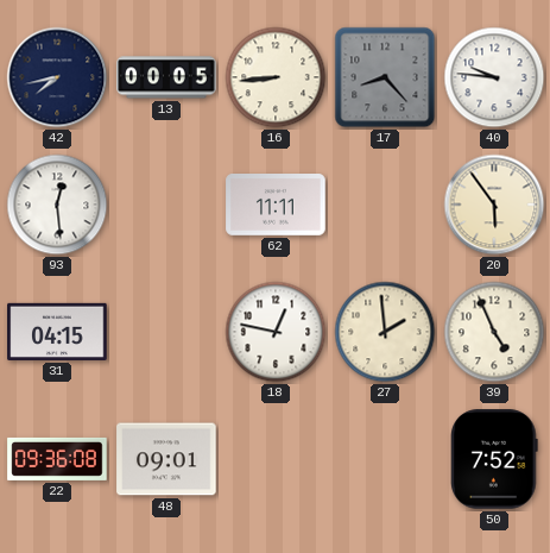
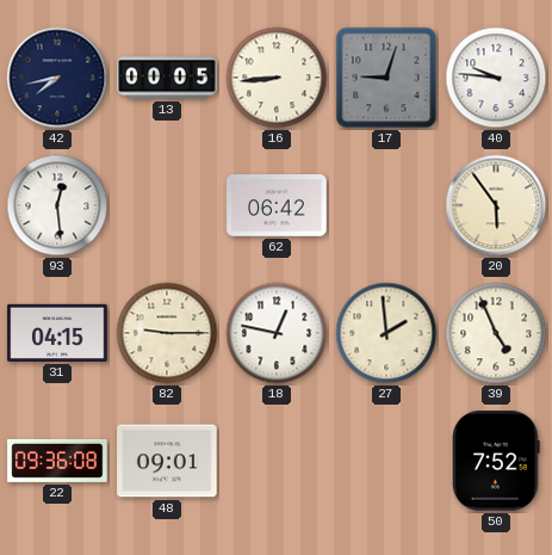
17: 8:23 -> 9:03 (386, 78)
62: 11:11 -> 06:42 (277, 206)
82: none -> 9:15 (167, 333)
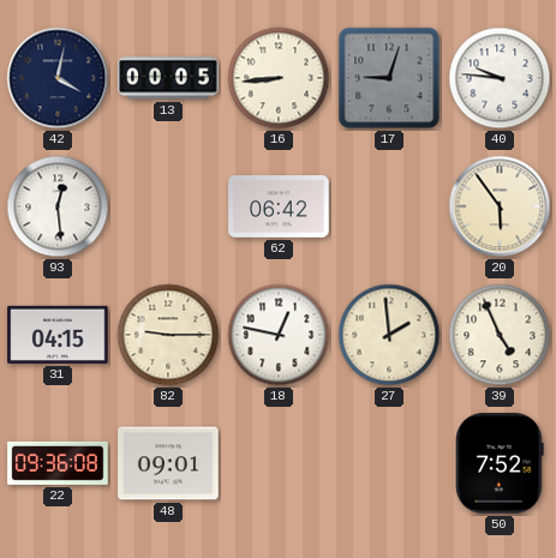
42: 7:43 -> 4:02 (58, 78)
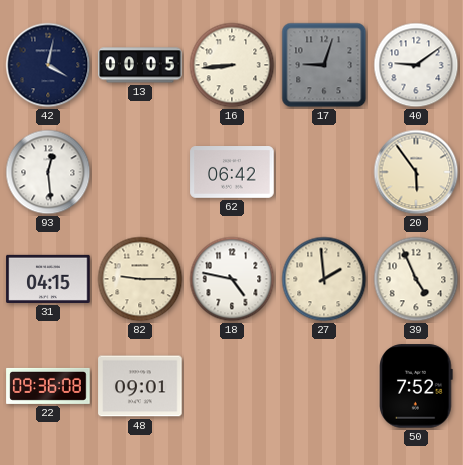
40: 9:46 -> 9:09 (416, 65)
18: 12:47 -> 4:47 (232, 279)
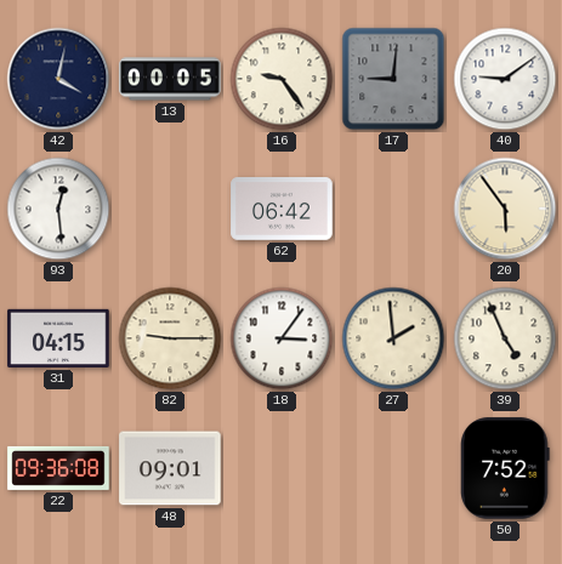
16: 8:44 -> 9:24 (282, 79)
17: 9:03 -> 9:01 (393, 79)
18: 4:47 -> 3:06 (282, 338)
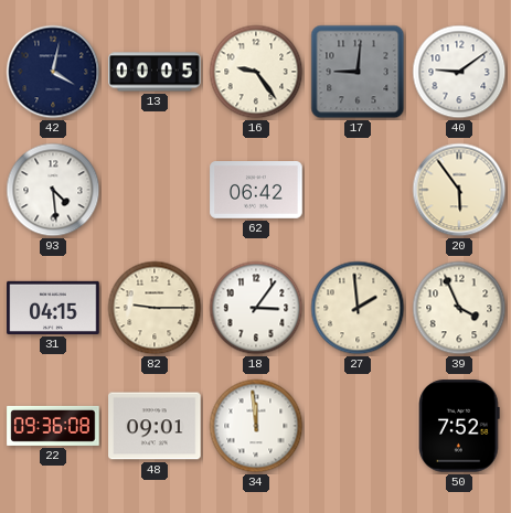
93: 12:29 -> 4:29 (53, 190)
39: 4:56 -> 3:56 (459, 308)
34: none -> 11:59 (256, 426)
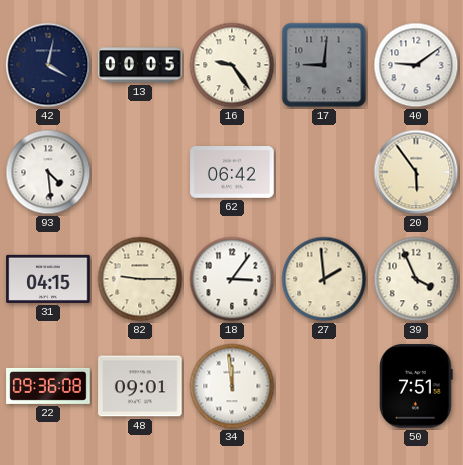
50: 7:52 -> 7:51 (416, 386)
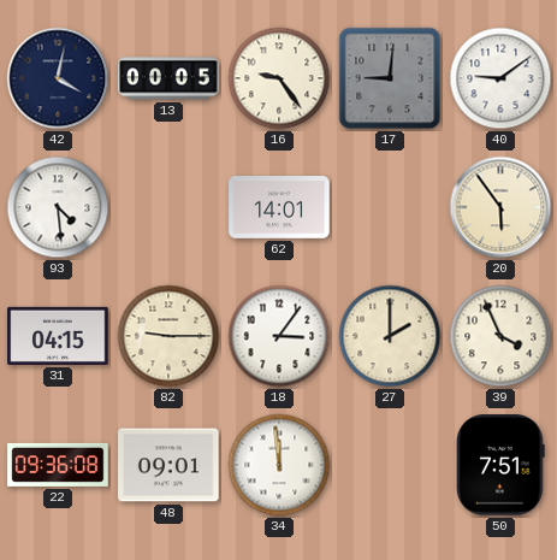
62: 06:42 -> 14:01 (279, 208)
27: 1:59 -> 2:00 (390, 336)
